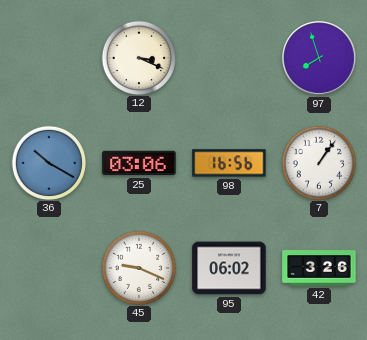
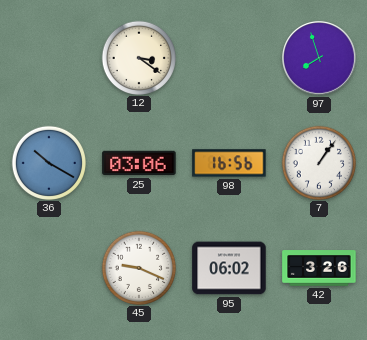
12: 3:19 -> 3:21 (138, 57)
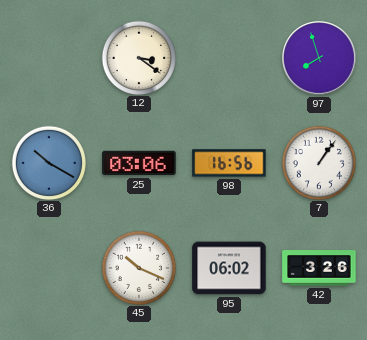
45: 9:19 -> 10:19 (138, 267)
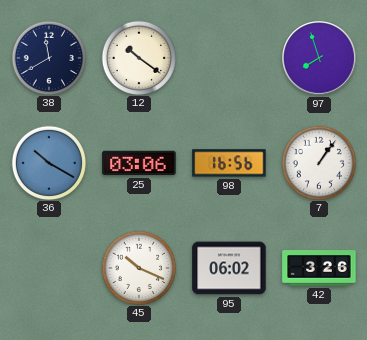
38: none -> 11:40 (48, 57)
12: 3:21 -> 10:21 (138, 57)
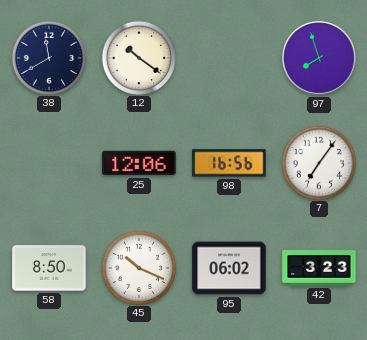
36: 10:20 -> none (48, 162)
25: 03:06 -> 12:06 (139, 163)
7: 1:06 -> 7:06 (318, 162)
58: none -> 8:50 (49, 268)
42: 3:26 -> 3:23 (319, 268)
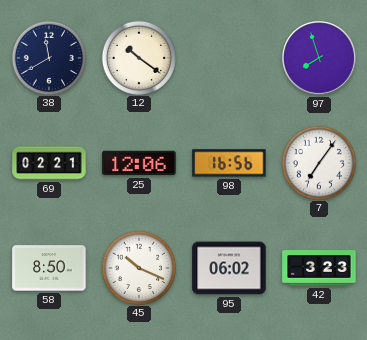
69: none -> 02:21 (49, 163)
